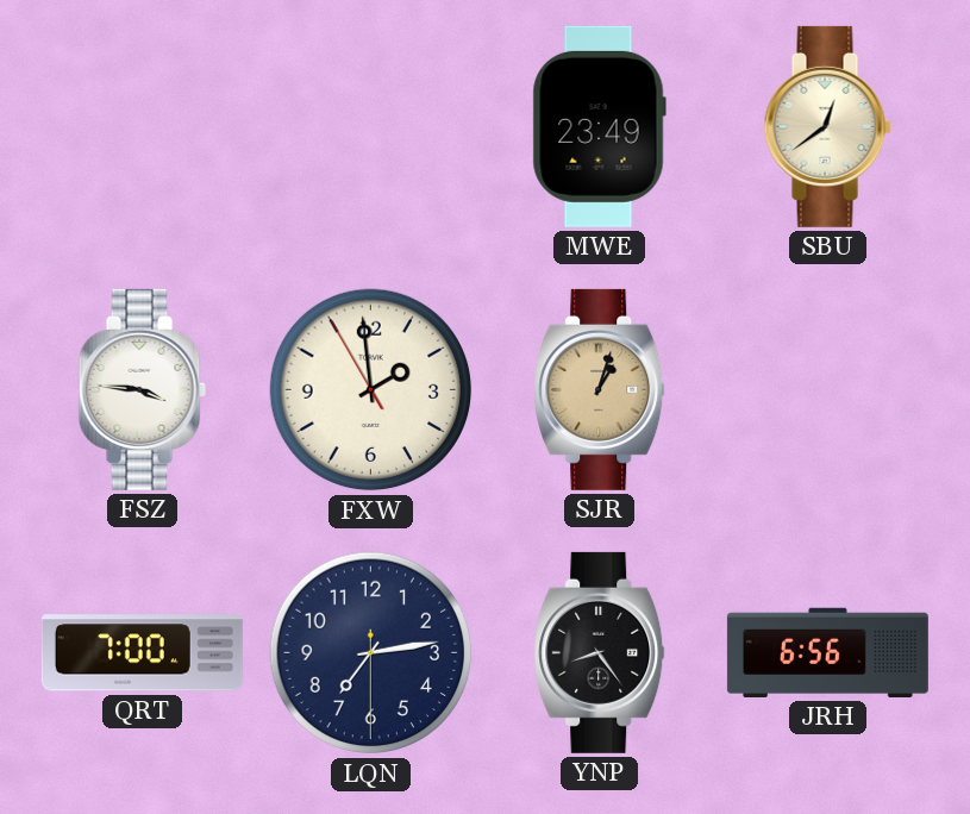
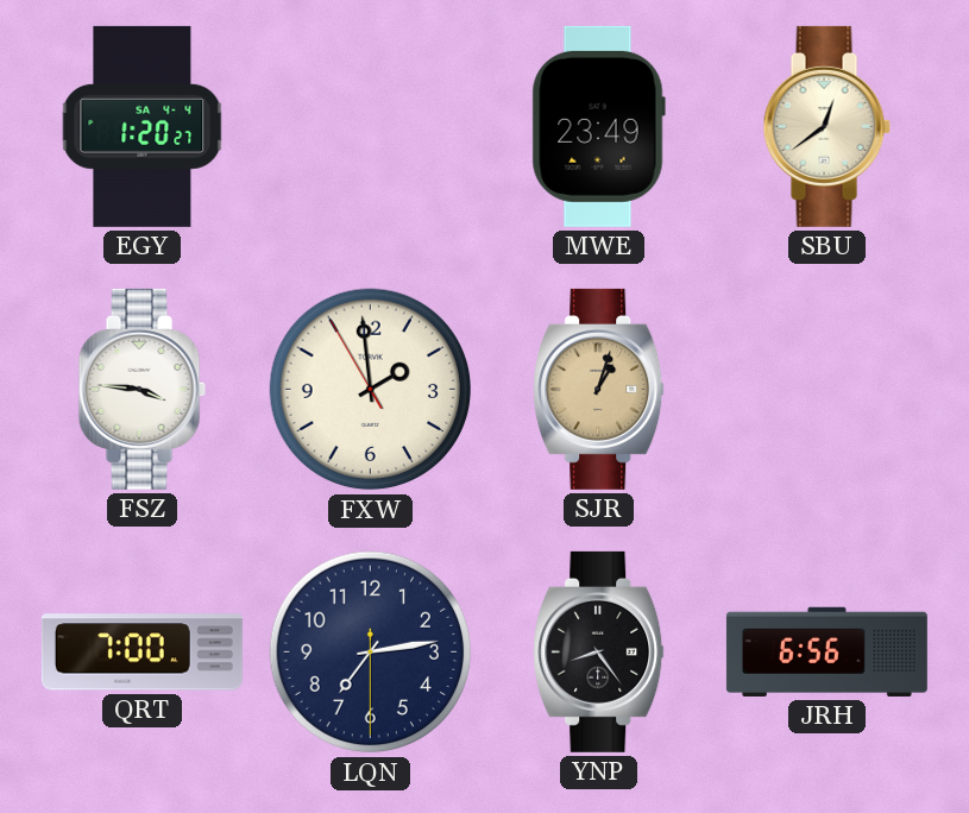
EGY: none -> 1:20 (143, 126)
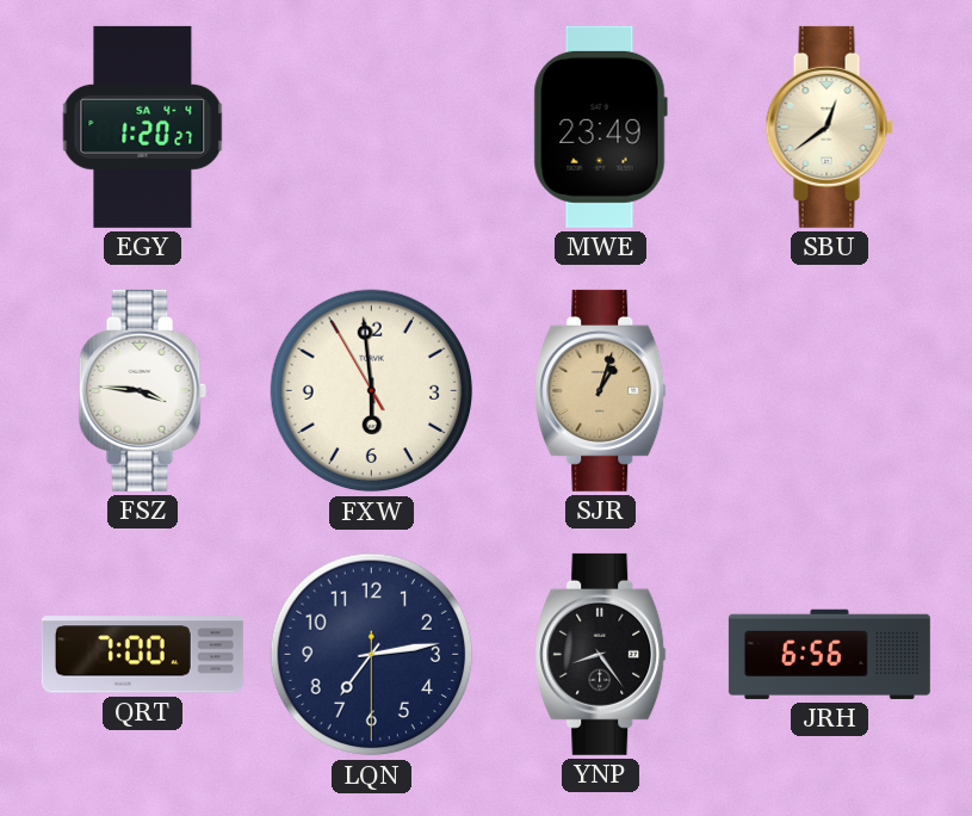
FXW: 1:58 -> 5:58 (372, 391)
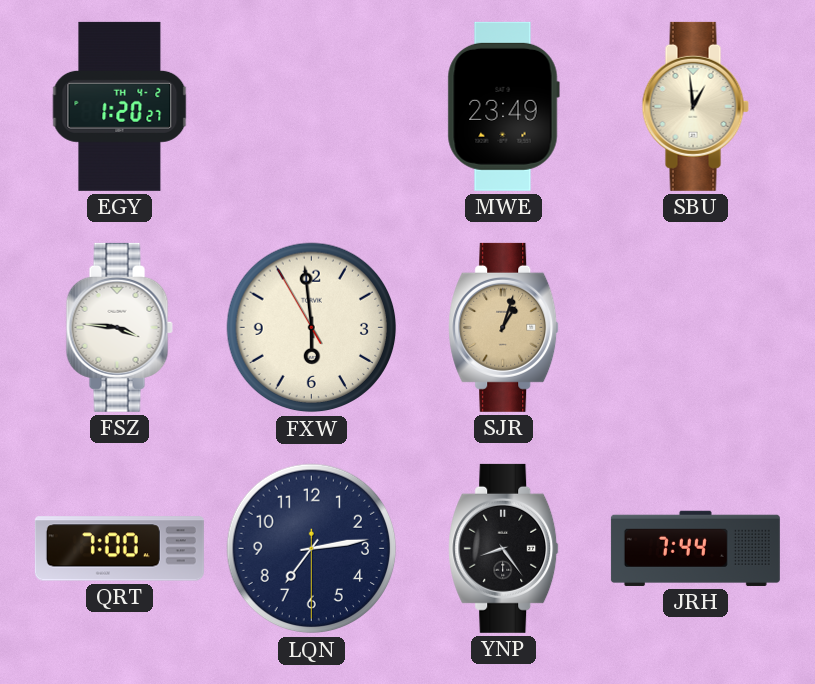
EGY date: SA 4-4 -> TH 4-2 (120, 106)
SBU: 12:39 -> 12:59 (695, 106)
JRH: 6:56 -> 7:44 (695, 548)
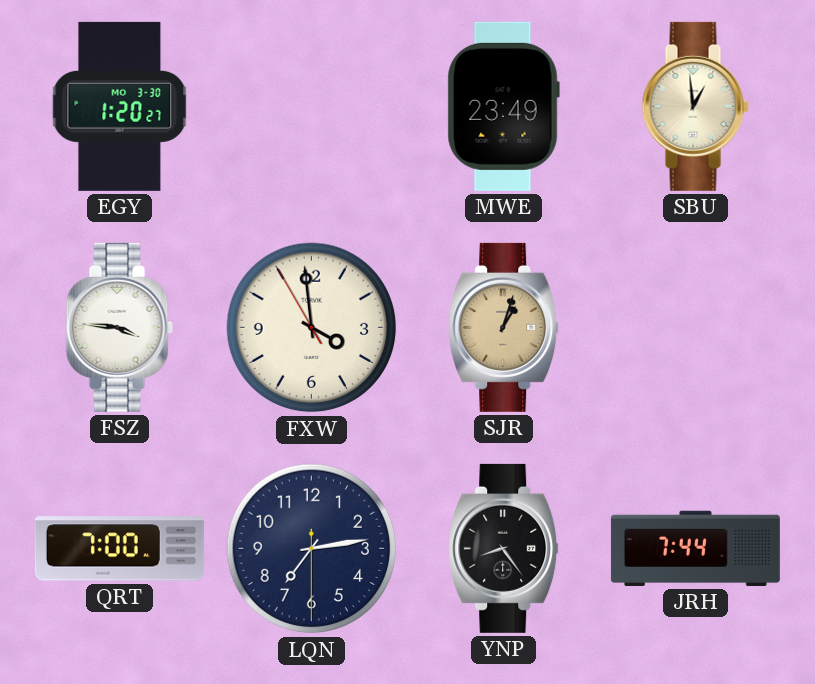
EGY date: TH 4-2 -> MO 3-30 (120, 106)
FXW: 5:58 -> 3:58 (312, 328)
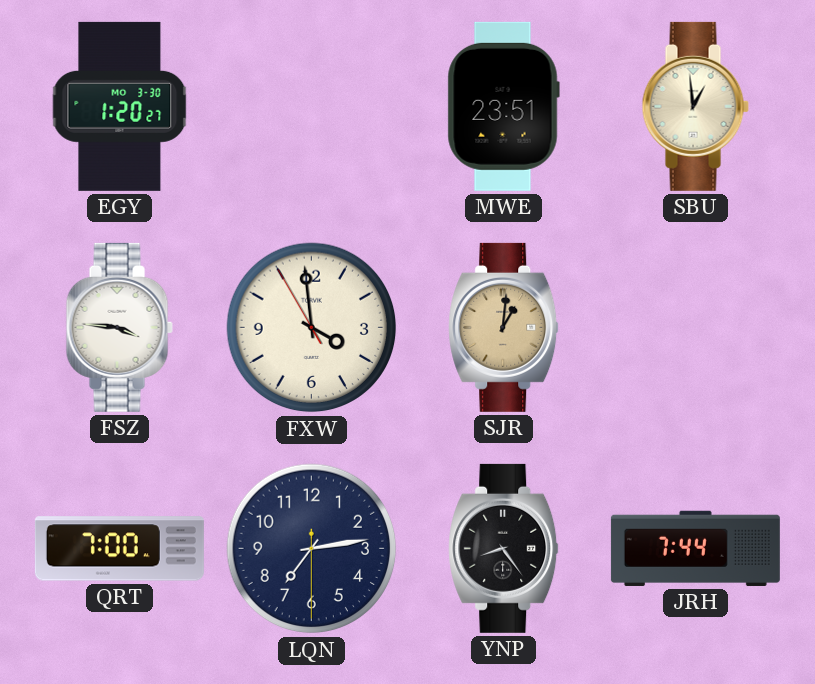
MWE: 23:49 -> 23:51 (503, 106)
SJR: 1:03 -> 1:01 (504, 327)
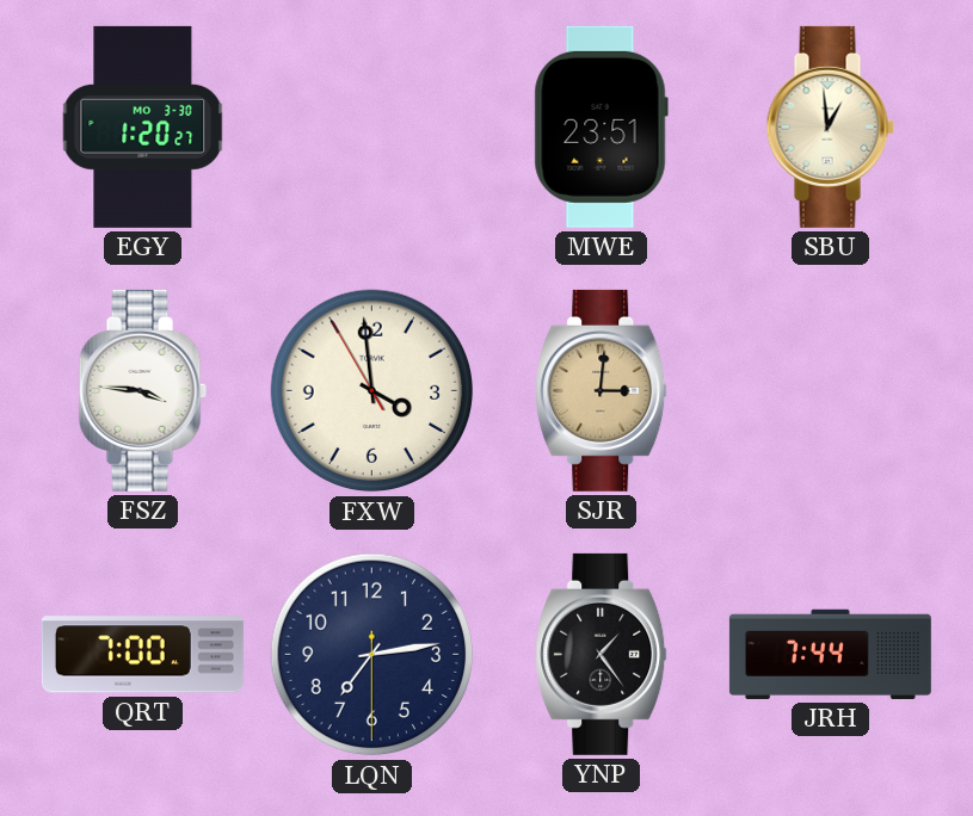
SJR: 1:01 -> 3:01 (602, 390)
YNP: 8:24 -> 1:24 (602, 654)
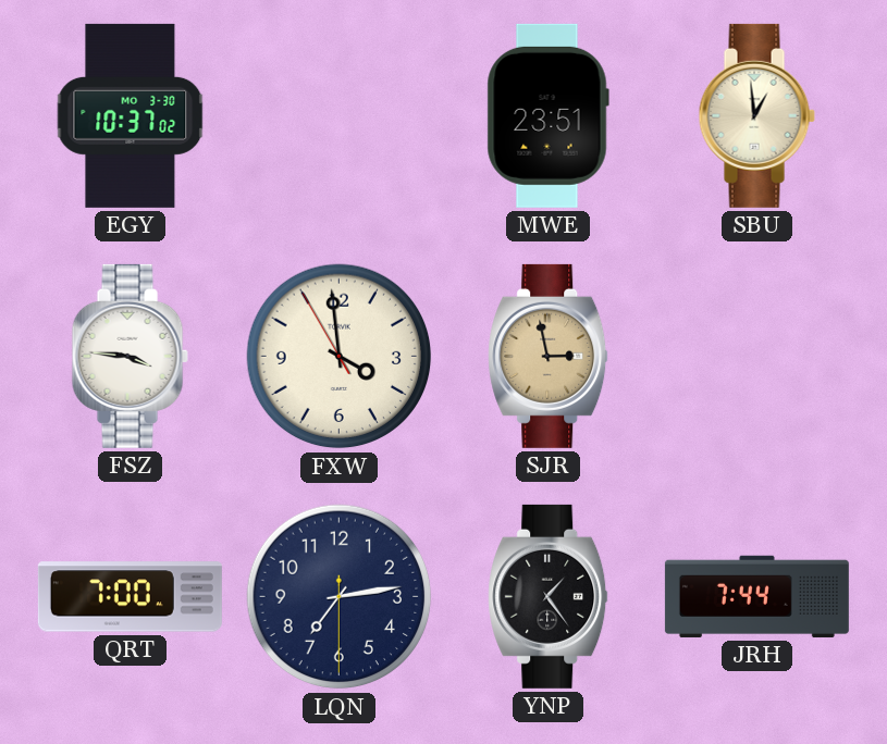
EGY: 1:20 -> 10:37 (131, 115)
SJR: 3:01 -> 2:58 (549, 356)
